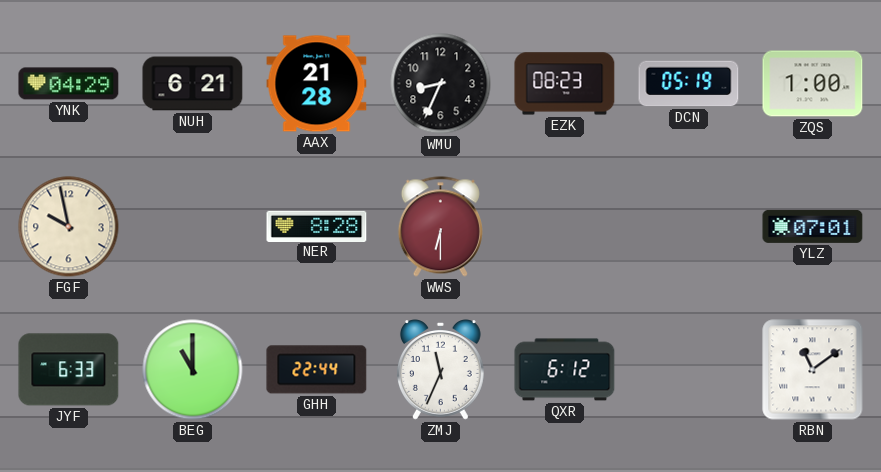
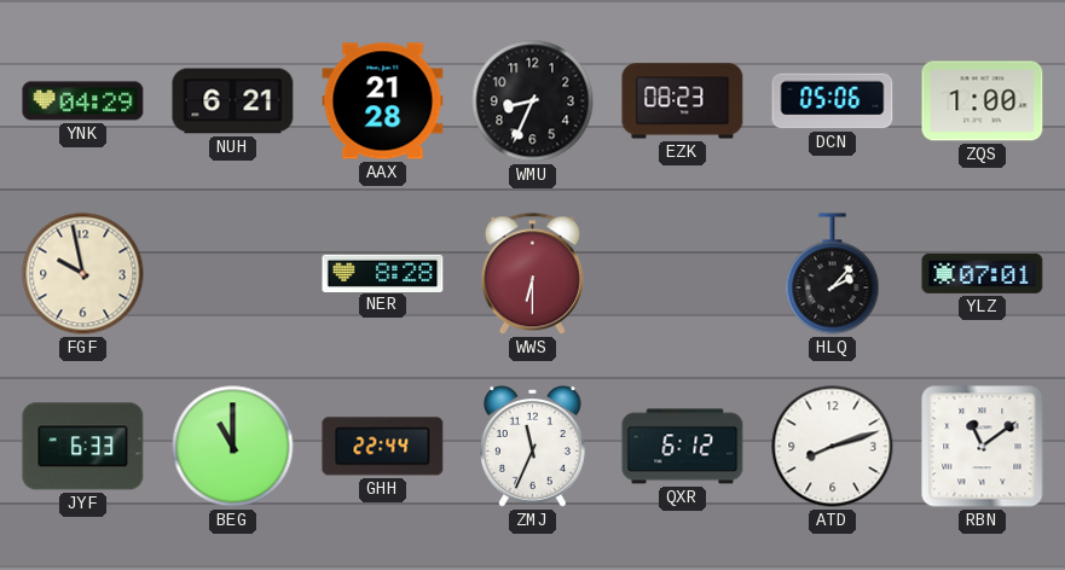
DCN: 05:19 -> 05:06 (833, 101)
HLQ: none -> 2:07 (833, 274)
ATD: none -> 8:12 (833, 447)
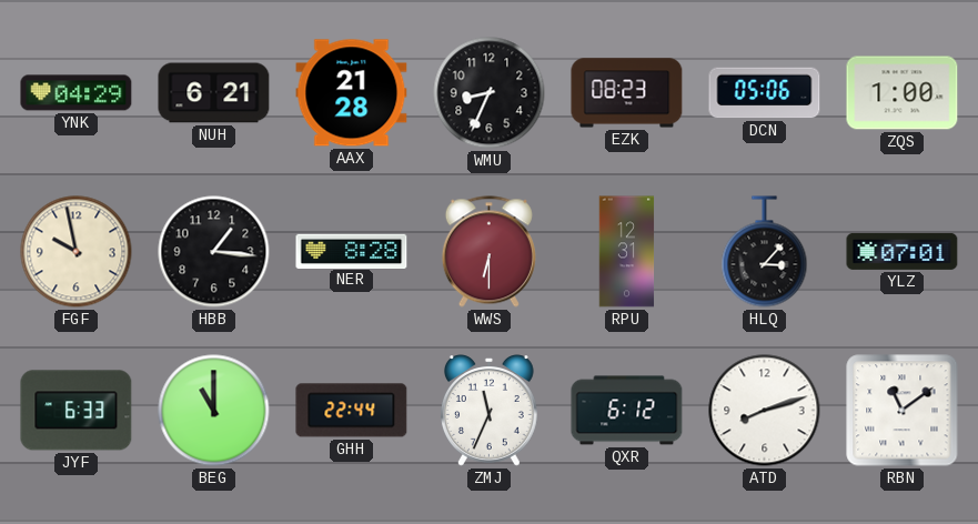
HBB: none -> 1:16 (214, 252)
RPU: none -> 12:31 (627, 252)
HLQ: 2:07 -> 3:07 (765, 252)
